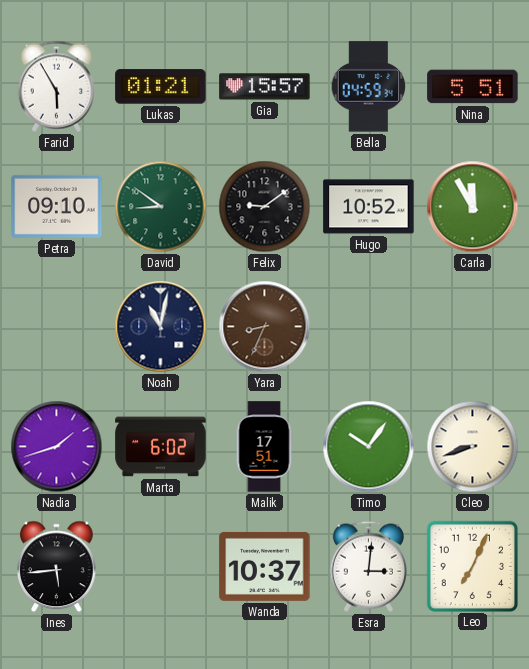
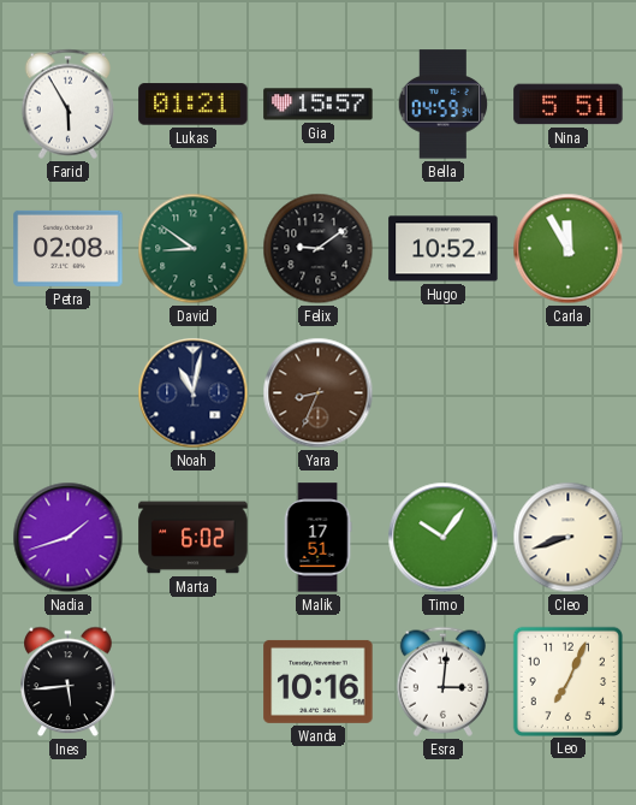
Petra: 09:10 -> 02:08 (69, 248)
Wanda: 10:37 -> 10:16 (319, 681)
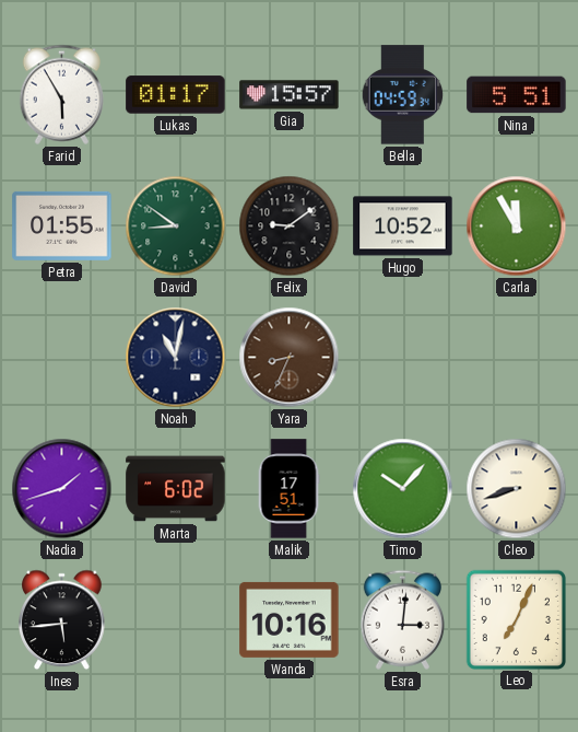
Lukas: 01:21 -> 01:17 (176, 95)
Petra: 02:08 -> 01:55 (62, 225)
Timo: 10:06 -> 10:07 (403, 489)
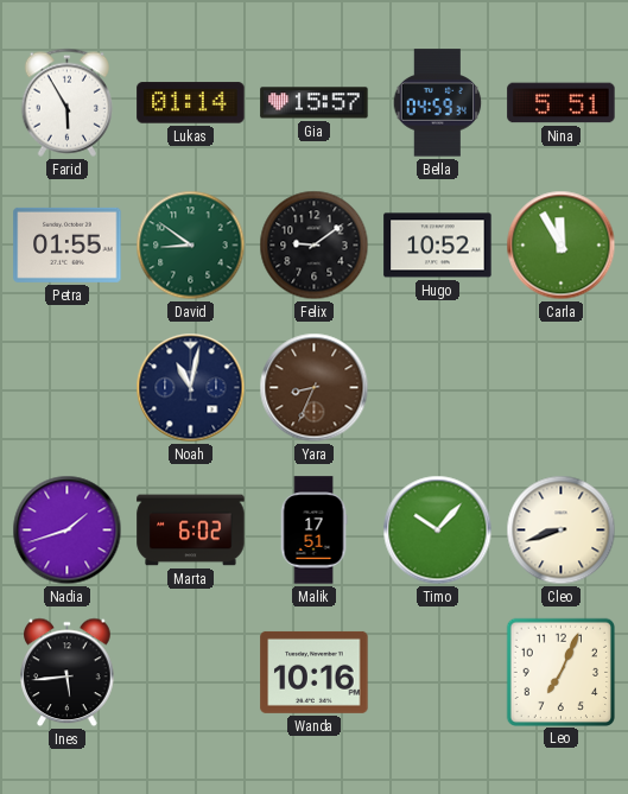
Lukas: 01:17 -> 01:14 (191, 103)
Esra: 3:01 -> none (402, 619)
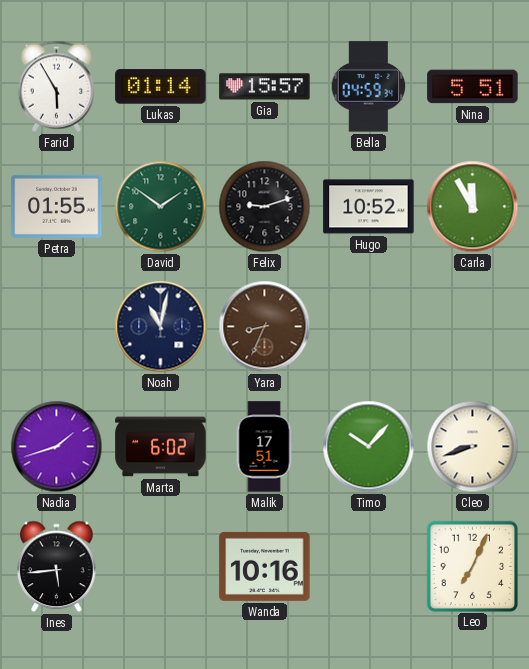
David: 8:51 -> 1:51 (161, 207)
Felix: 9:09 -> 9:12 (265, 207)
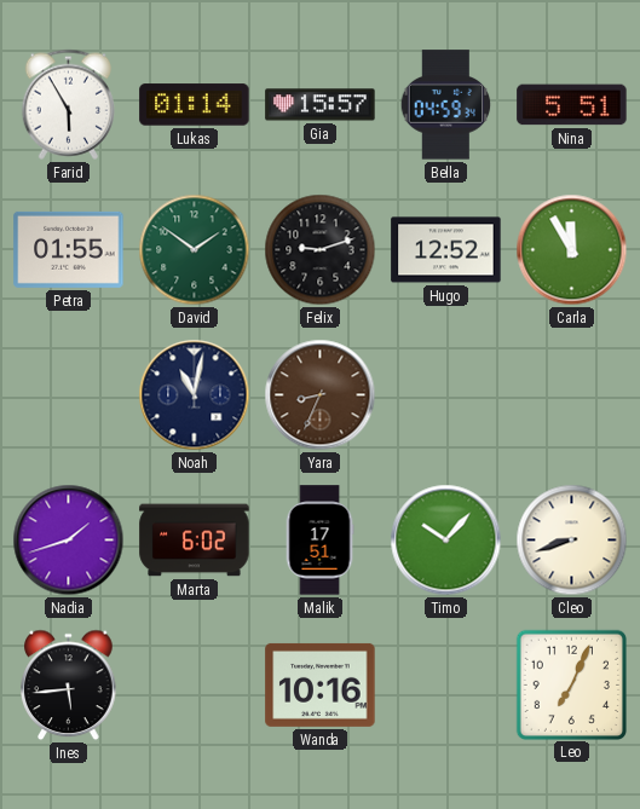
Hugo: 10:52 -> 12:52 (446, 250)
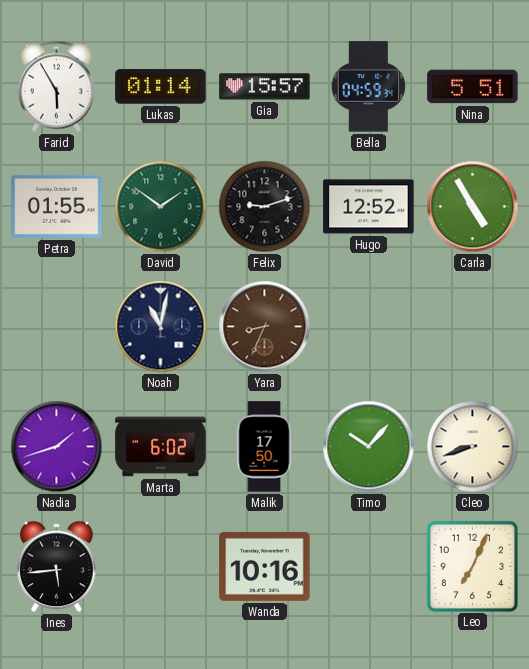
Carla: 11:55 -> 4:55 (473, 207)
Malik: 17:51 -> 17:50 (264, 447)
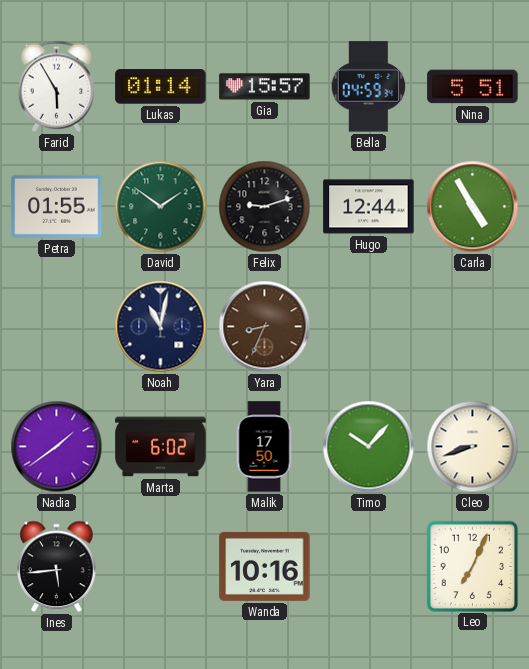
Hugo: 12:52 -> 12:44 (369, 207)
Nadia: 1:42 -> 1:39 (57, 447)
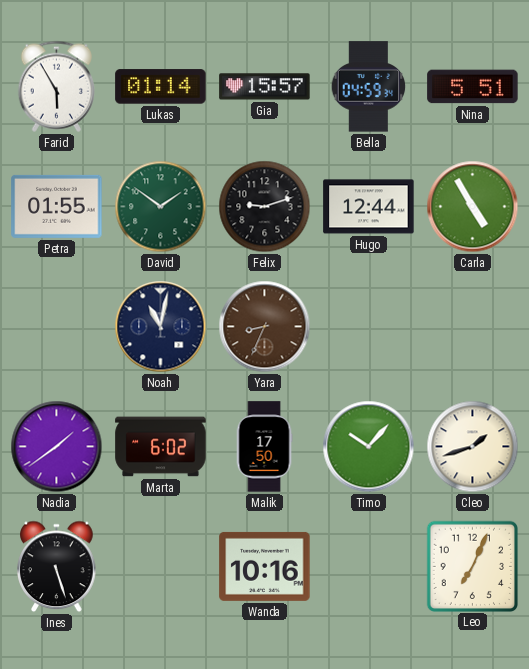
Cleo: 8:42 -> 1:42 (473, 447)
Ines: 5:44 -> 5:27 (57, 567)
